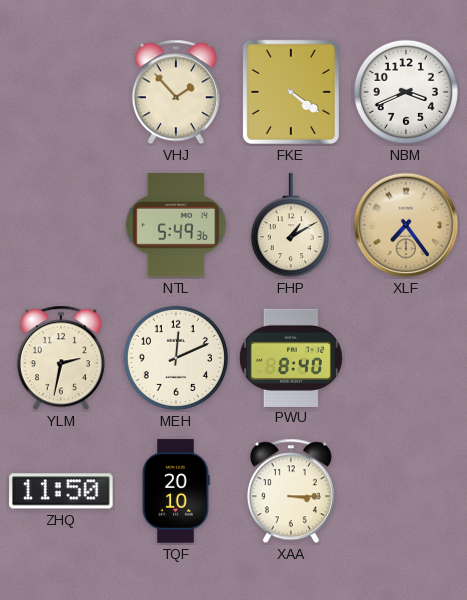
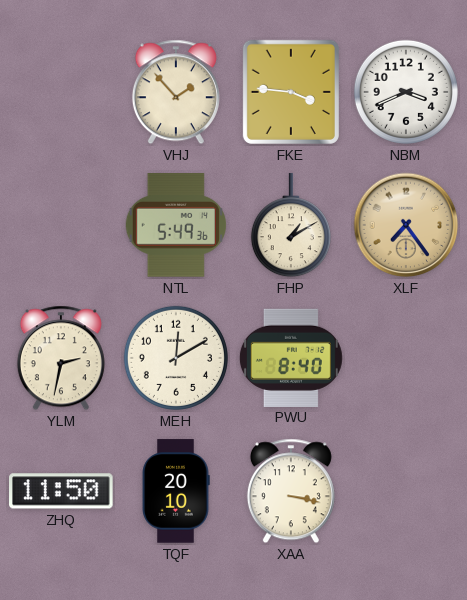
FKE: 4:21 -> 3:46 (291, 92)
MEH: 12:11 -> 12:10 (176, 358)
XAA: 3:15 -> 3:17 (291, 491)
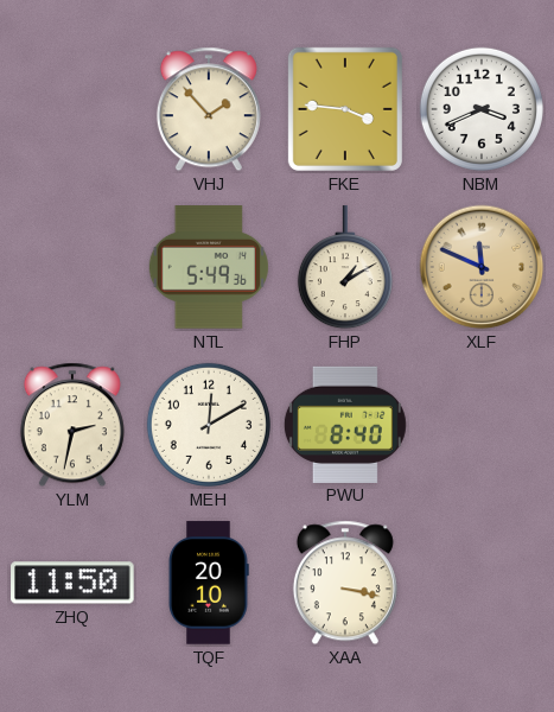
XLF: 7:24 -> 11:49 (482, 267)
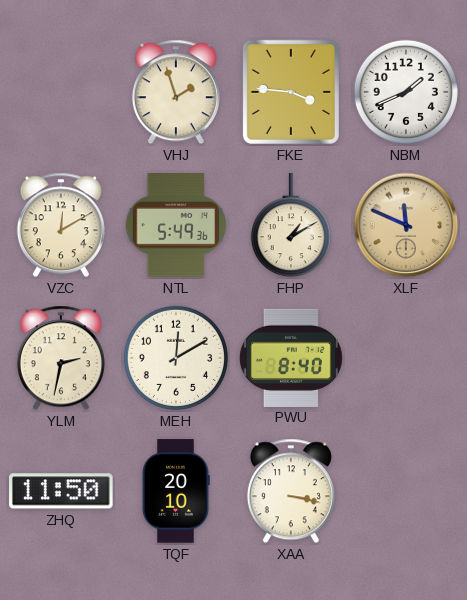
VHJ: 1:53 -> 1:57 (176, 92)
NBM: 3:41 -> 1:41 (406, 92)
VZC: none -> 12:10 (61, 225)
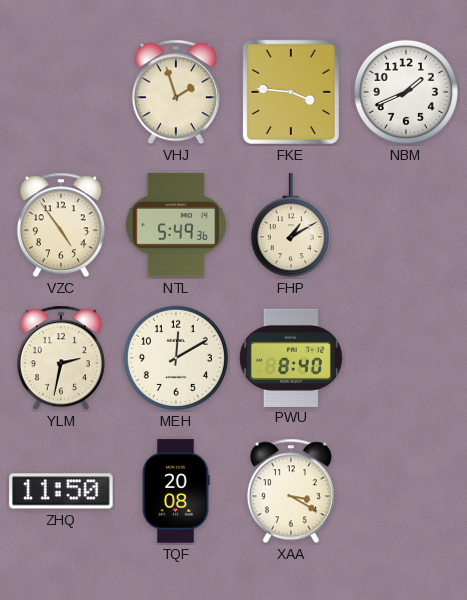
VZC: 12:10 -> 4:54 (61, 225)
XLF: 11:49 -> none (406, 225)
TQF: 20:10 -> 20:08 (176, 491)
XAA: 3:17 -> 3:20 (291, 491)
